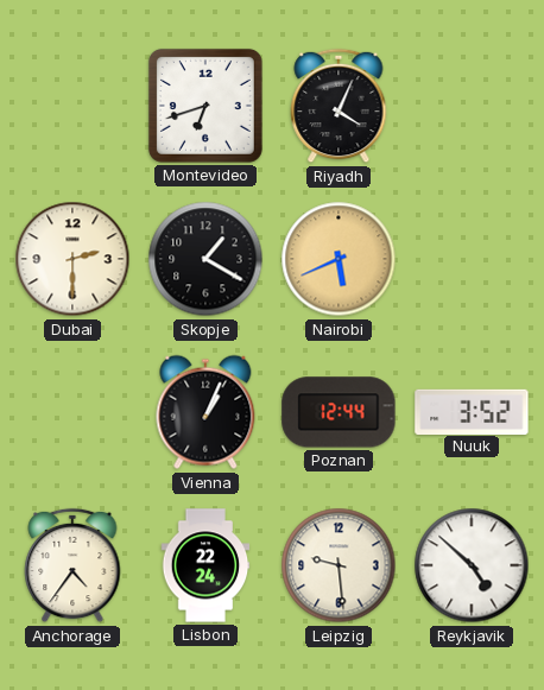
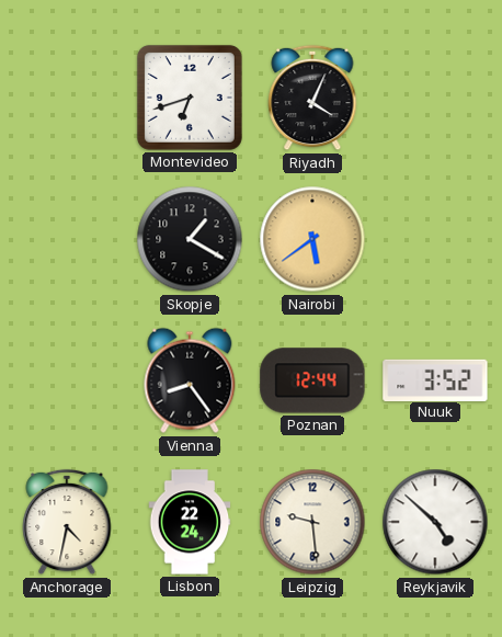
Dubai: 2:30 -> none (72, 259)
Nairobi: 5:41 -> 5:39 (312, 239)
Vienna: 1:04 -> 8:24 (190, 380)
Anchorage: 4:36 -> 4:32 (67, 522)
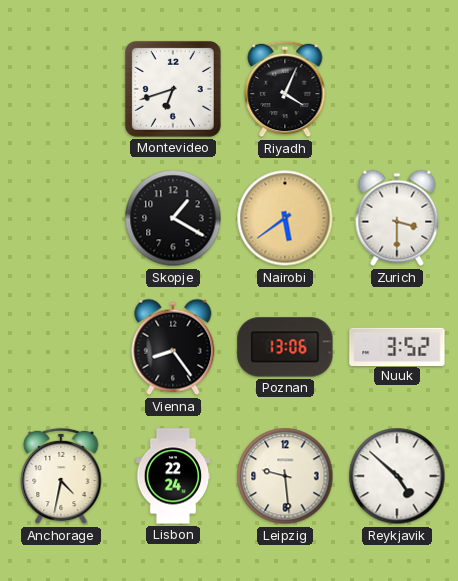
Zurich: none -> 3:30 (397, 218)
Poznan: 12:44 -> 13:06 (285, 347)
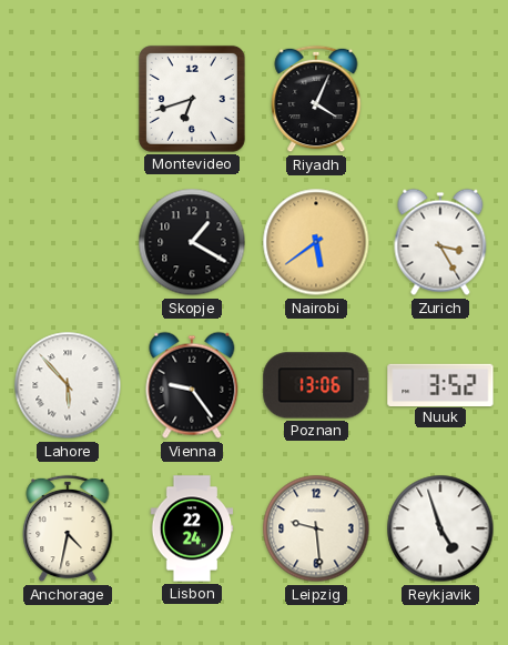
Zurich: 3:30 -> 3:25 (440, 242)
Lahore: none -> 5:53 (68, 385)
Vienna: 8:24 -> 9:24 (192, 385)
Reykjavik: 4:52 -> 4:57 (440, 528)
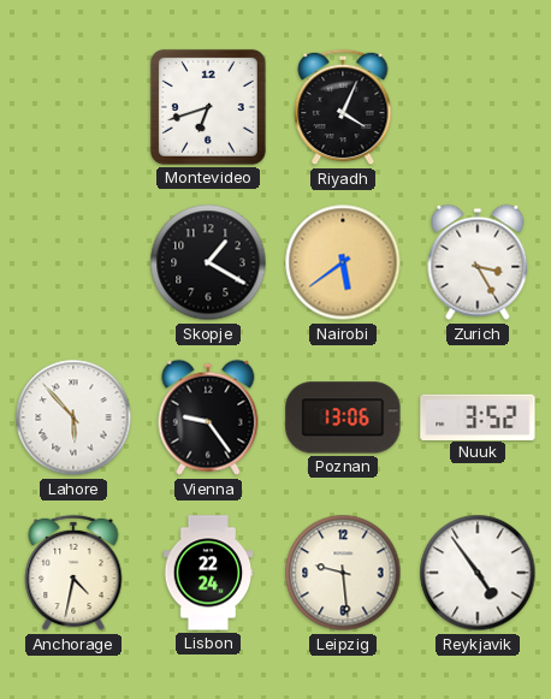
Reykjavik: 4:57 -> 4:54 (478, 573)
